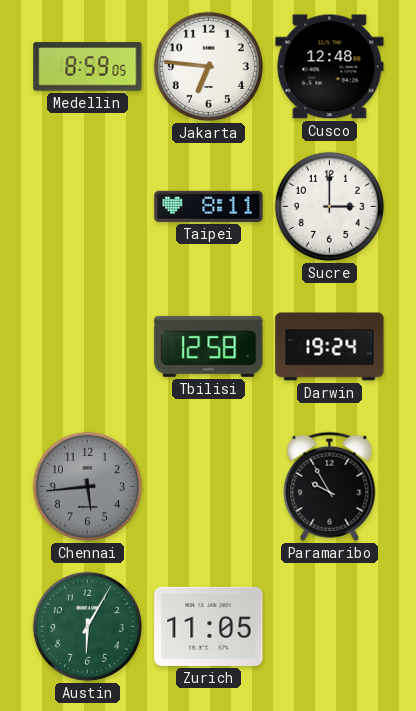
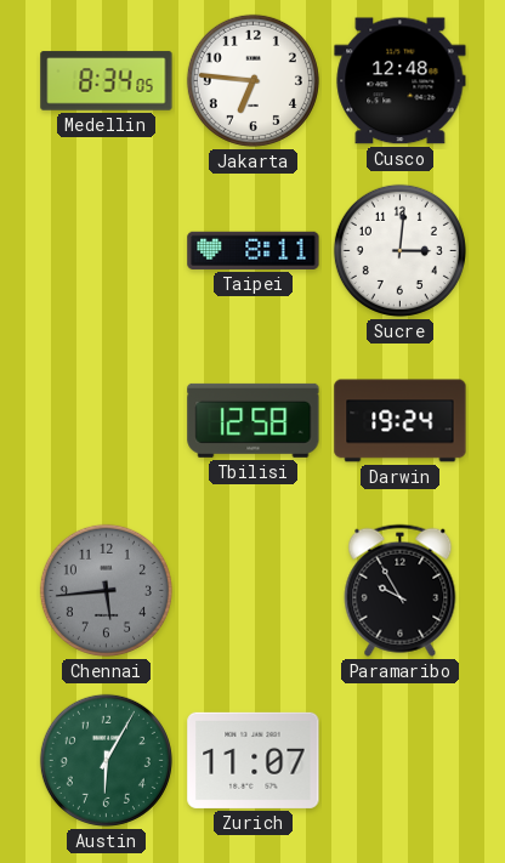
Medellin: 8:59 -> 8:34 (107, 81)
Sucre: 3:00 -> 3:01 (399, 250)
Zurich: 11:05 -> 11:07 (254, 760)
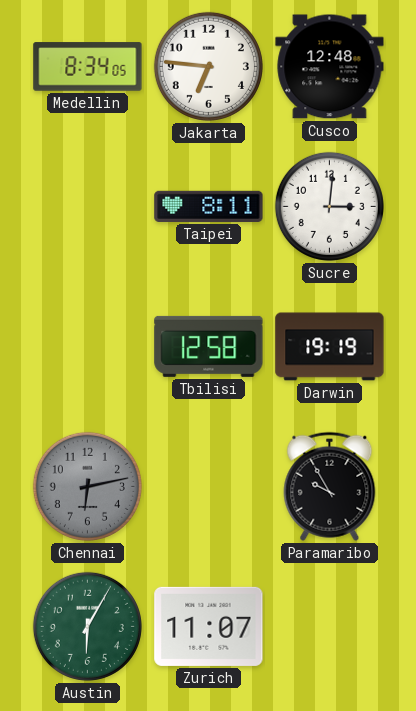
Darwin: 19:24 -> 19:19 (330, 347)
Chennai: 5:44 -> 6:13 (87, 486)
